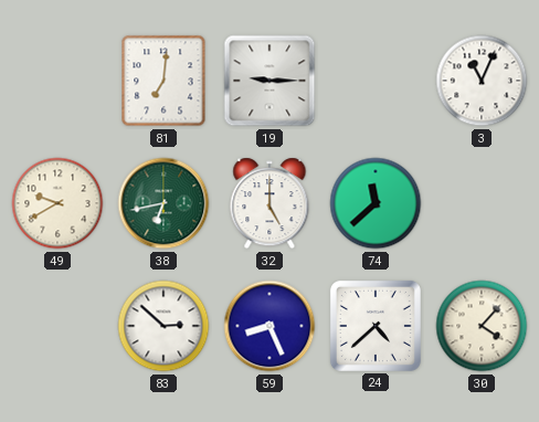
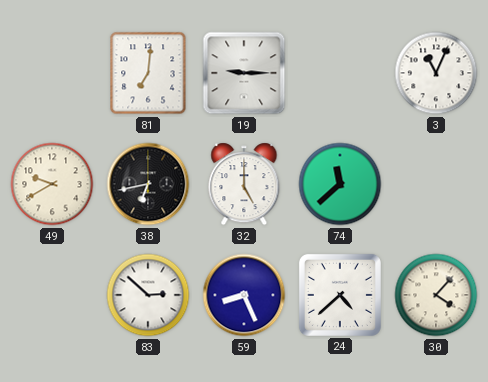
38 dial: green -> black (148, 184)
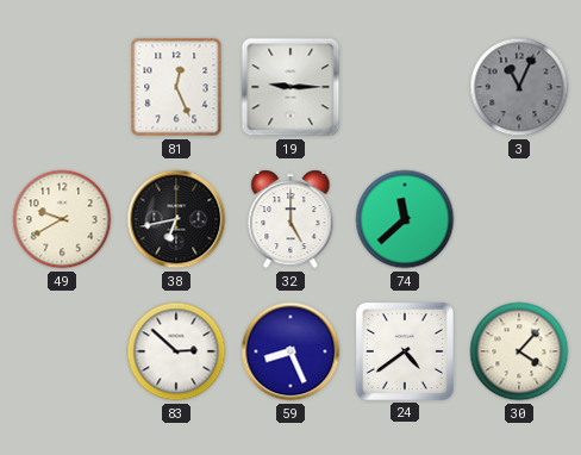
81: 7:01 -> 12:26 (176, 87)
3 dial: white -> grey (519, 87)
24: 4:38 -> 4:39 (405, 351)
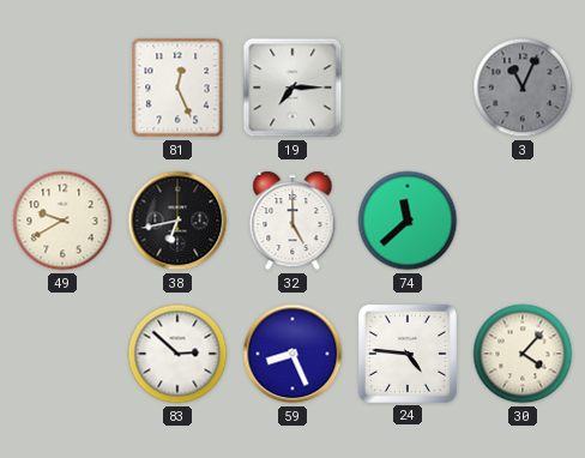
19: 9:15 -> 7:15 (292, 88)
24: 4:39 -> 4:46 (408, 354)
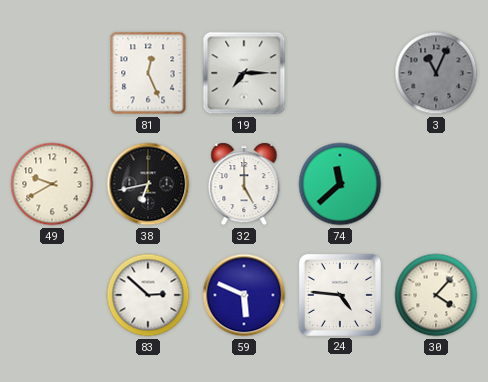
59: 8:26 -> 5:49 (244, 295)
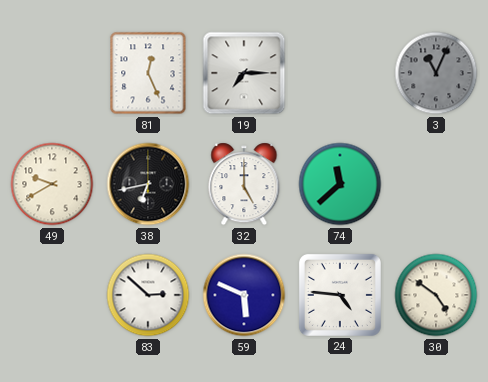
30: 4:07 -> 4:51 (436, 295)
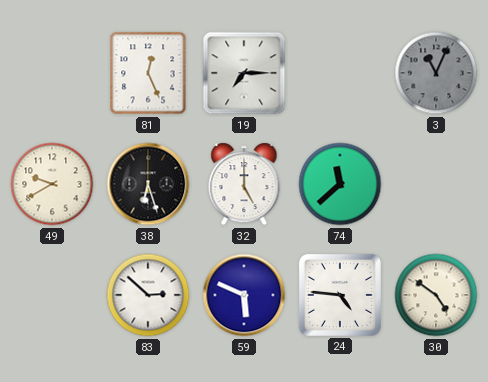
38: 6:43 -> 6:27 (148, 184)
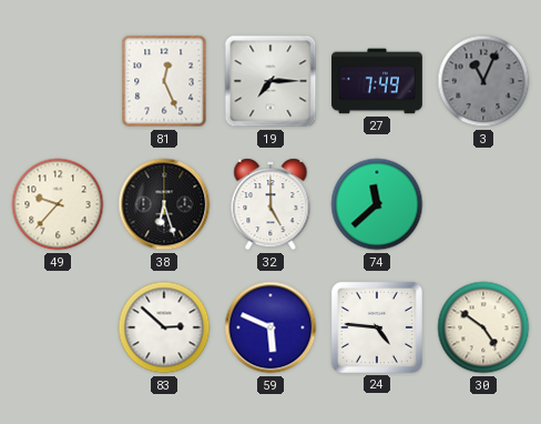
27: none -> 7:49 (378, 81)
49: 9:40 -> 9:37 (58, 204)
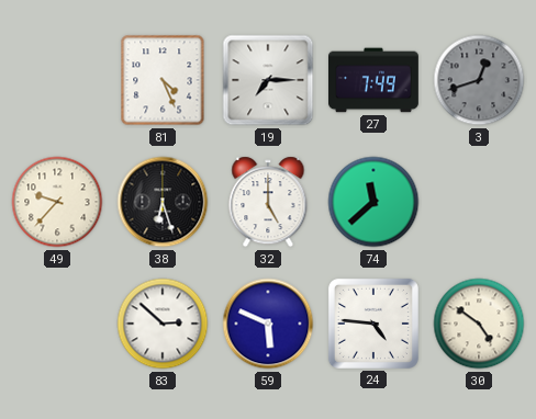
81: 12:26 -> 4:26 (163, 80)
3: 11:04 -> 12:42 (479, 80)
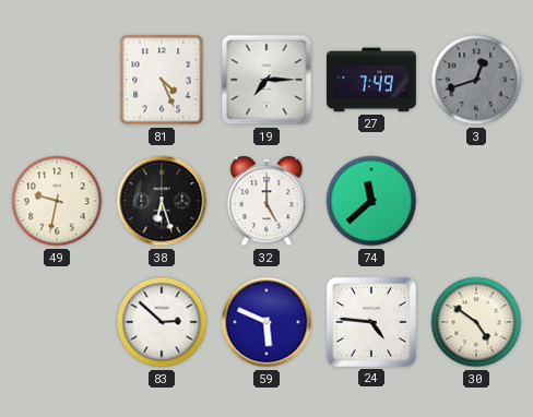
49: 9:37 -> 9:32 (57, 201)
